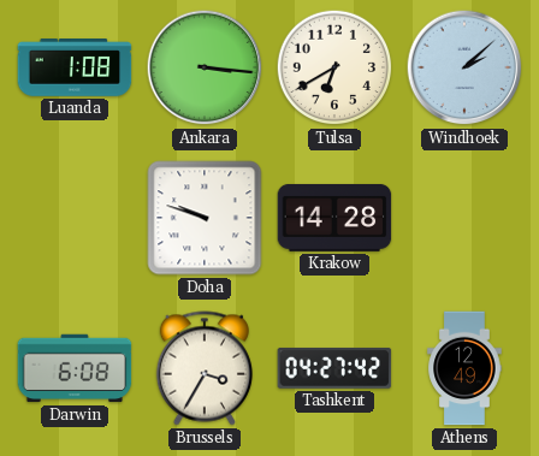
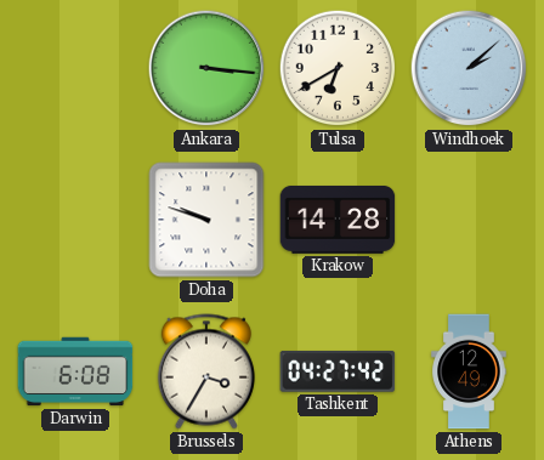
Luanda: 1:08 -> none (75, 67)
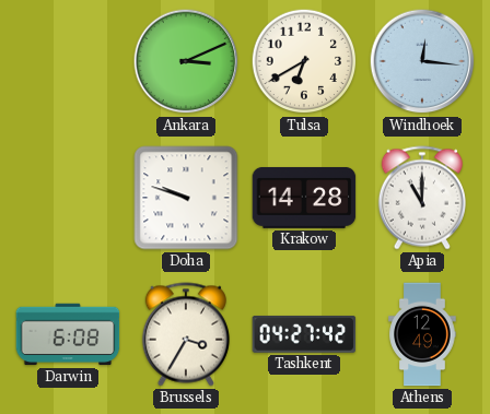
Ankara: 3:16 -> 3:11 (186, 61)
Windhoek: 2:08 -> 12:16 (422, 61)
Apia: none -> 11:00 (422, 198)
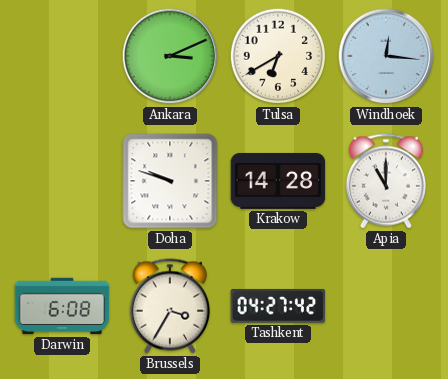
Athens: 12:49 -> none (422, 334)
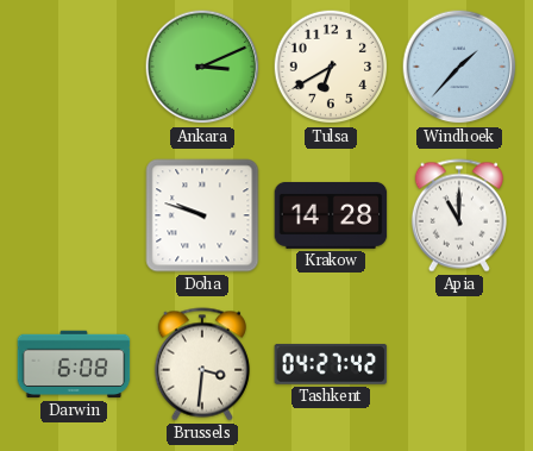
Windhoek: 12:16 -> 1:37 (459, 67)
Brussels: 3:35 -> 3:31 (202, 364)
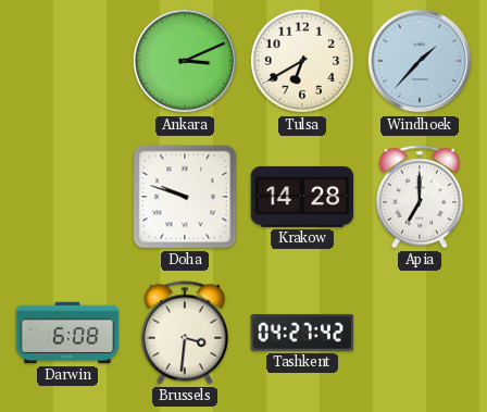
Apia: 11:00 -> 7:00 (420, 197)
